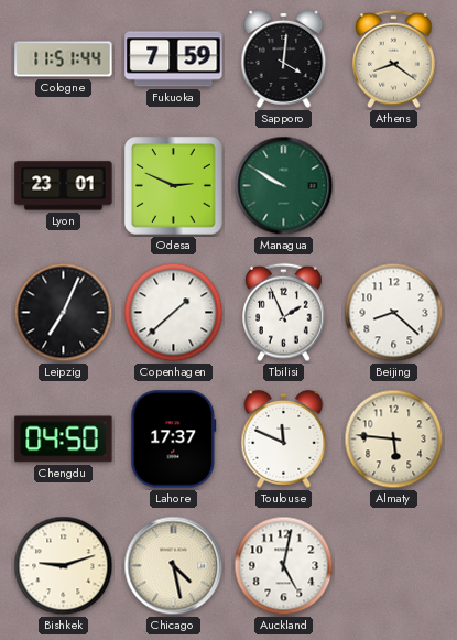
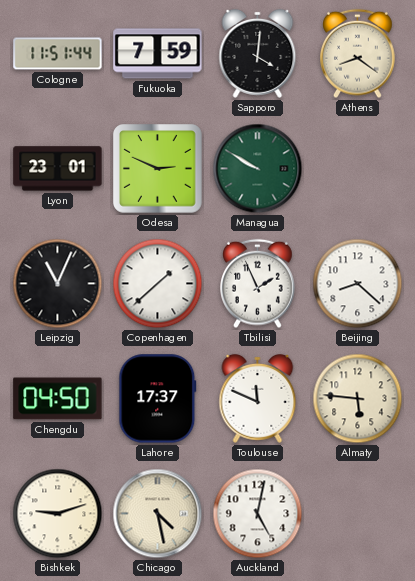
Leipzig: 7:04 -> 11:04 (58, 284)
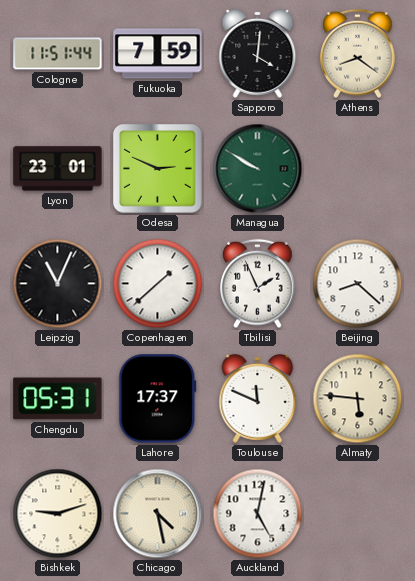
Chengdu: 04:50 -> 05:31 (58, 399)
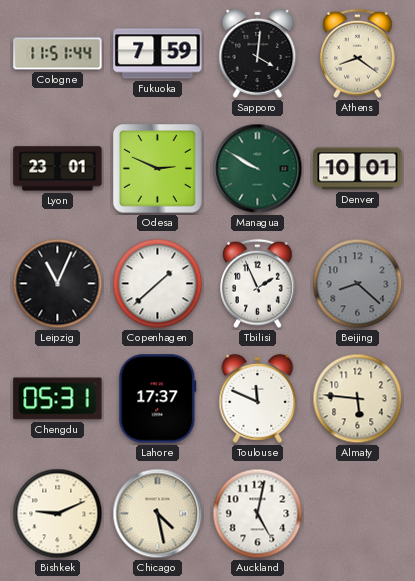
Denver: none -> 10:01 (358, 169)
Beijing dial: white -> grey (358, 284)
Bishkek: 9:12 -> 9:11 (58, 514)
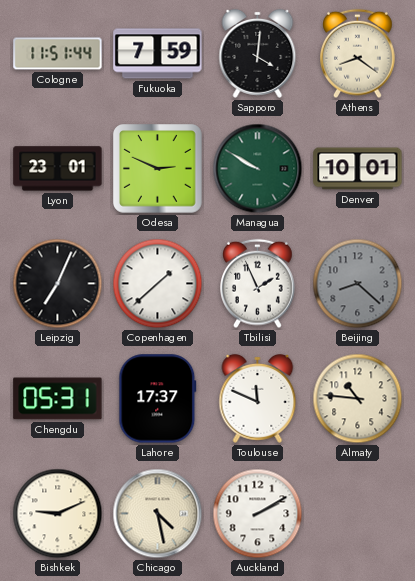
Leipzig: 11:04 -> 7:04 (58, 284)
Almaty: 5:46 -> 10:46 (358, 399)
Auckland: 5:02 -> 2:10 (258, 514)
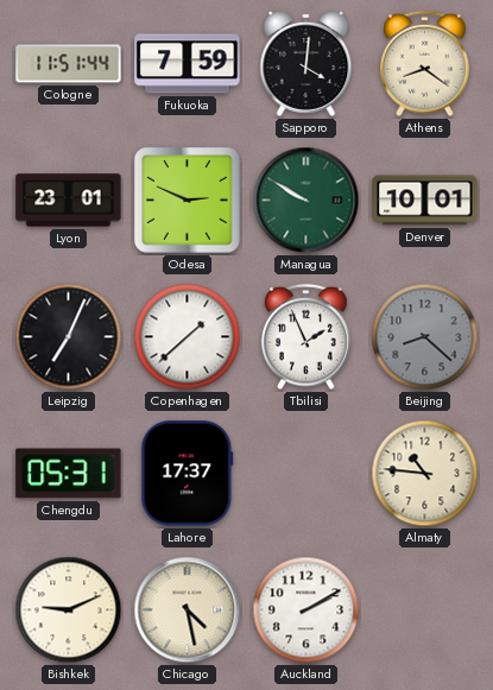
Toulouse: 11:49 -> none (258, 398)
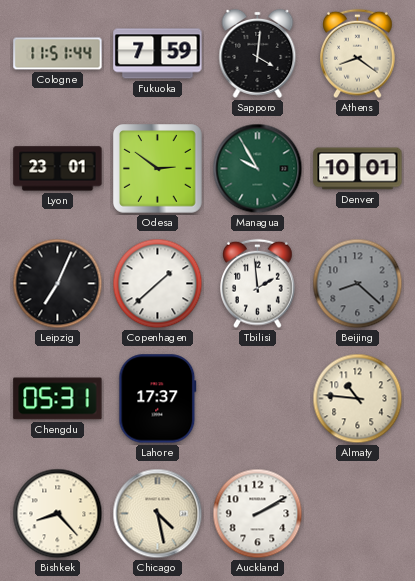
Odesa: 2:49 -> 2:51 (158, 169)
Managua: 9:50 -> 9:55 (258, 169)
Tbilisi: 1:56 -> 1:59 (258, 284)
Bishkek: 9:11 -> 8:23 (58, 514)
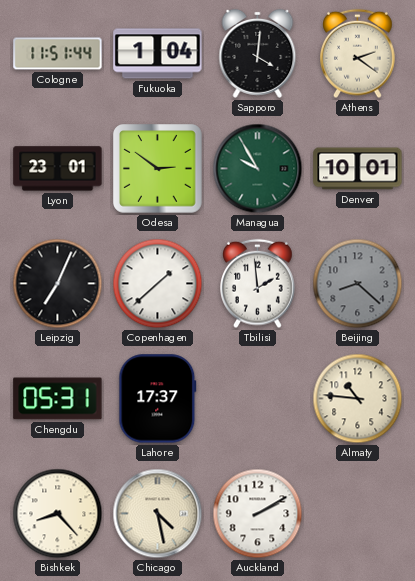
Fukuoka: 7:59 -> 1:04 (158, 54)
Athens: 8:21 -> 2:21 (358, 54)
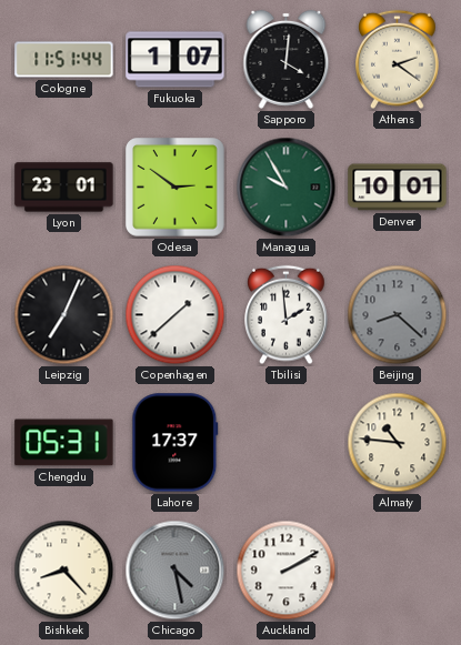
Fukuoka: 1:04 -> 1:07 (176, 60)
Chicago dial: cream -> grey (176, 571)
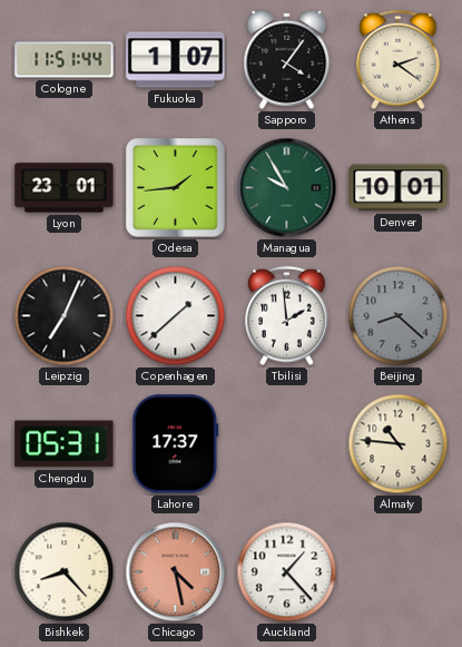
Sapporo: 4:01 -> 4:06 (287, 59)
Odesa: 2:51 -> 1:44 (176, 188)
Chicago dial: grey -> salmon (176, 572)
Auckland: 2:10 -> 1:23 (287, 572)
